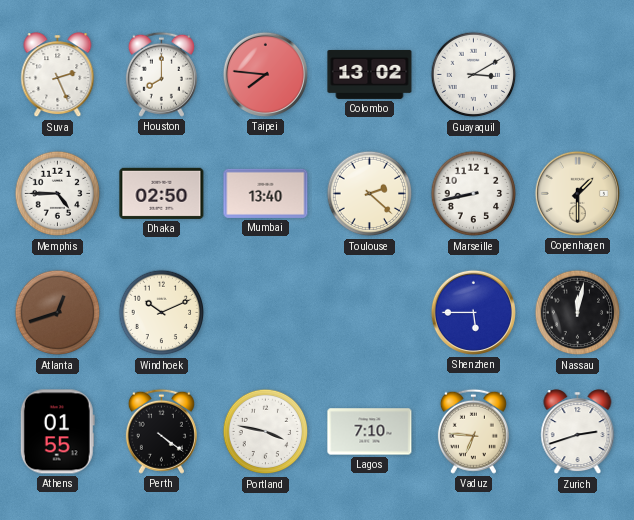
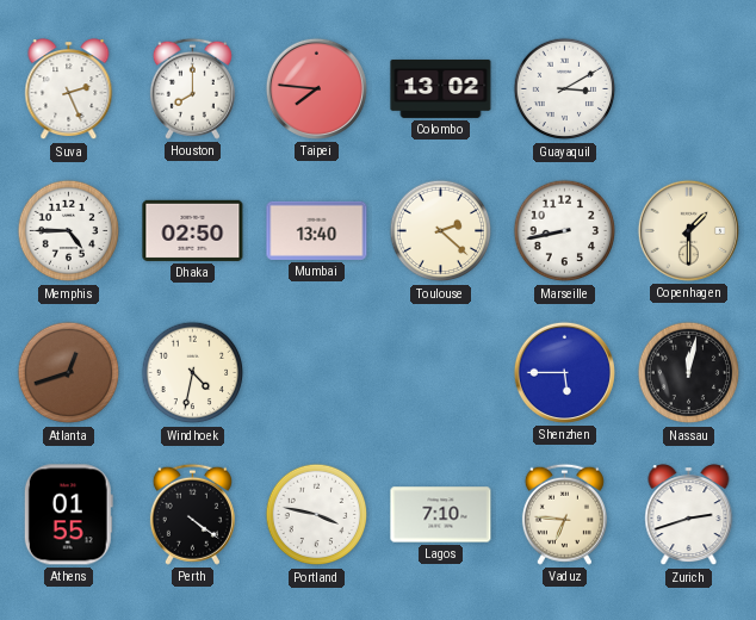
Windhoek: 10:11 -> 4:32 (193, 373)
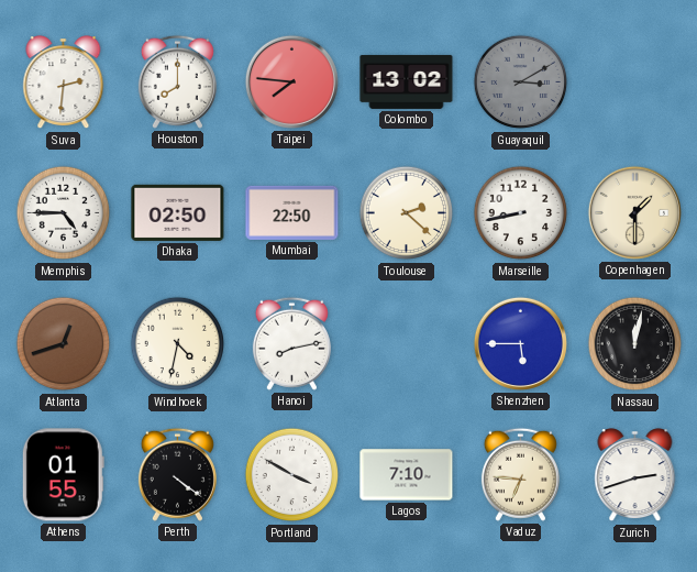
Suva: 2:26 -> 2:31 (64, 82)
Guayaquil dial: white -> grey (521, 82)
Mumbai: 13:40 -> 22:50 (292, 212)
Hanoi: none -> 8:13 (291, 343)
Portland: 3:47 -> 3:50 (292, 475)
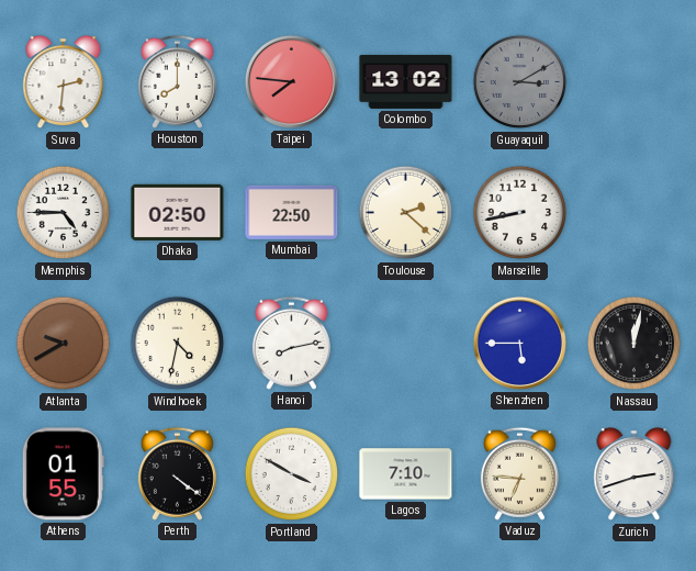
Copenhagen: 1:30 -> none (634, 212)
Atlanta: 12:42 -> 9:40 (64, 344)
